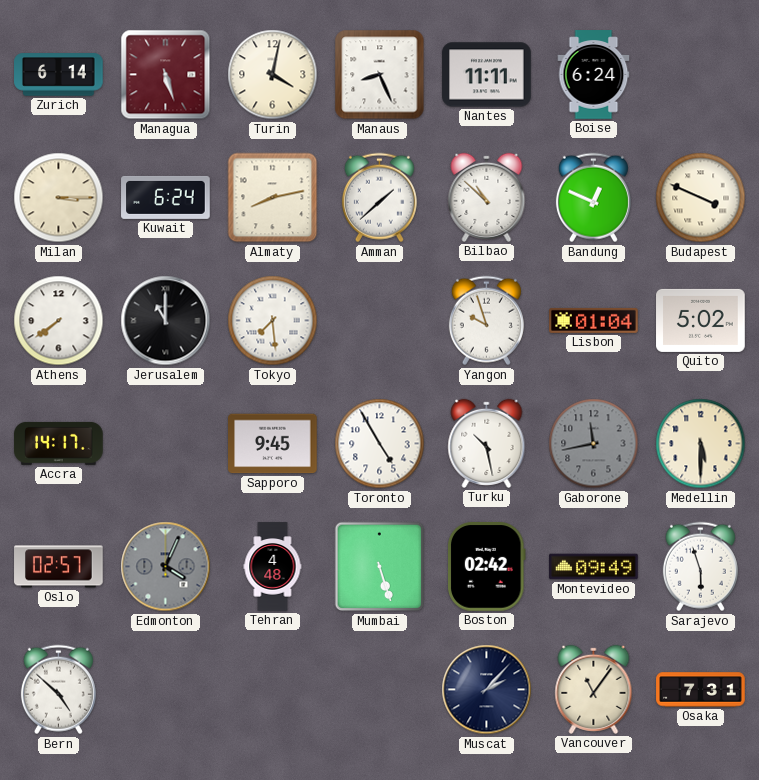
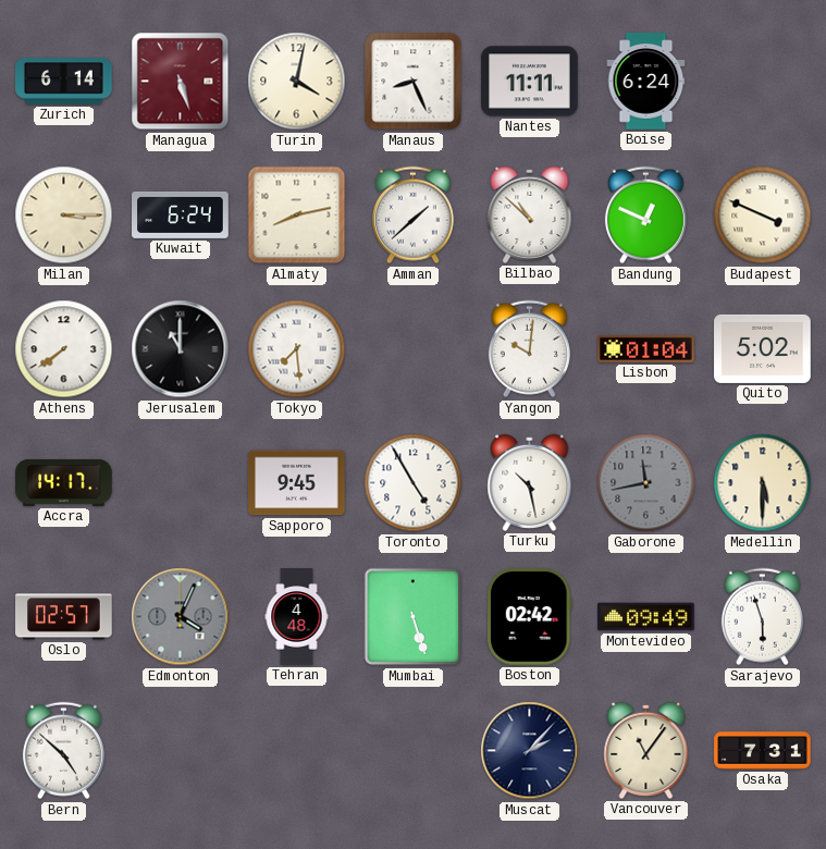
Yangon: 9:57 -> 10:01 (529, 349)
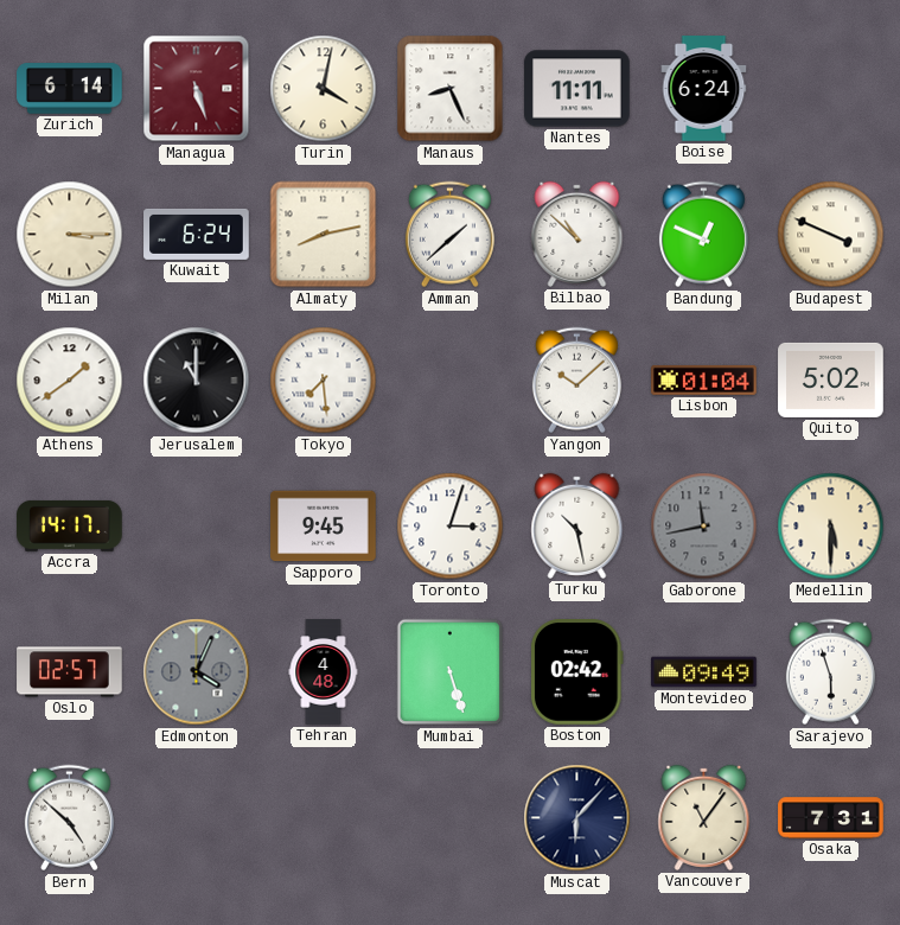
Athens: 7:39 -> 1:39 (70, 381)
Yangon: 10:01 -> 10:08 (576, 381)
Toronto: 4:55 -> 3:03 (451, 527)
Muscat: 2:07 -> 6:07 (577, 818)
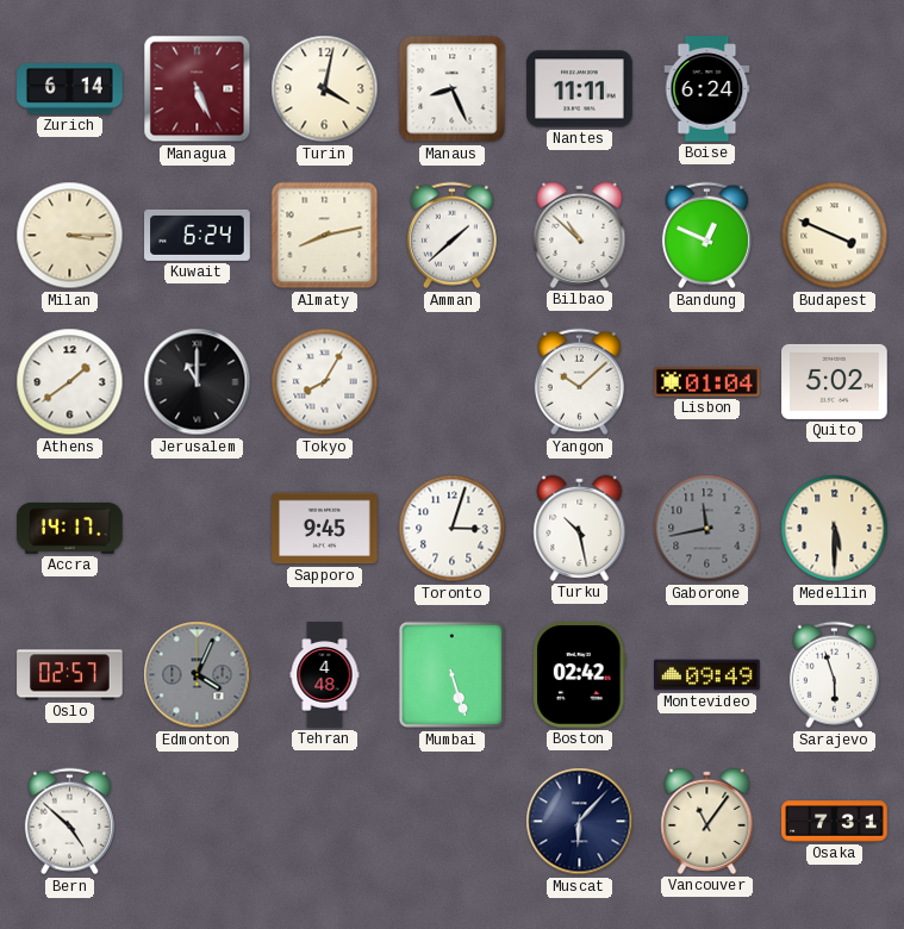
Managua: 5:27 -> 5:26 (198, 89)
Tokyo: 7:29 -> 8:05 (325, 382)
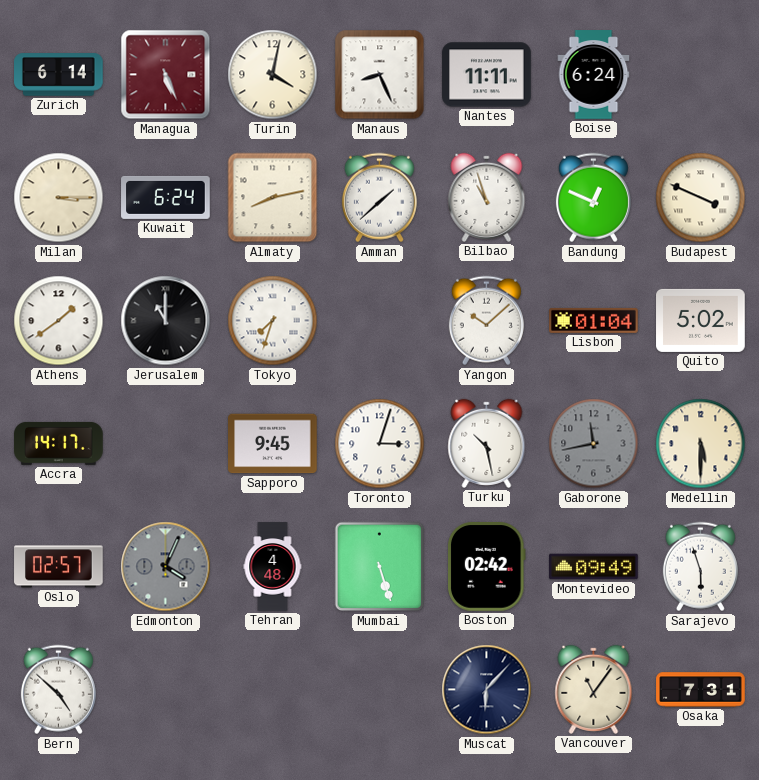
Bilbao: 10:52 -> 10:57 (487, 197)
Tokyo: 8:05 -> 7:33 (273, 321)
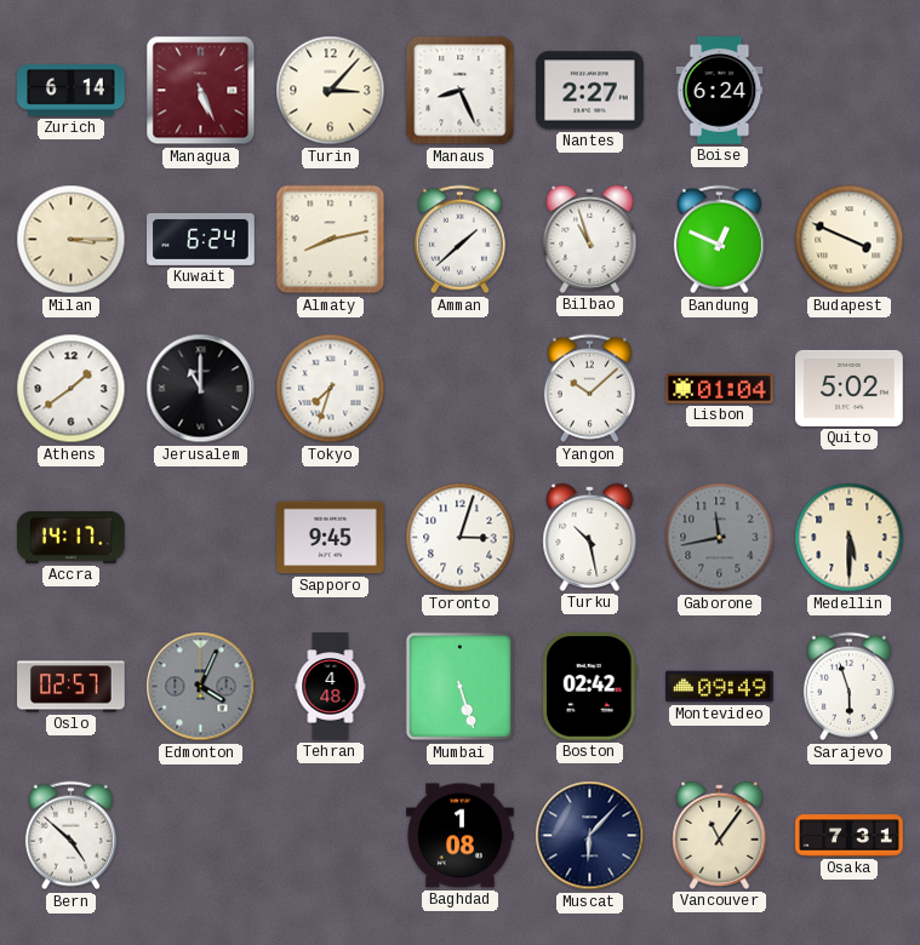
Turin: 4:02 -> 3:07 (331, 91)
Nantes: 11:11 -> 2:27 (590, 91)
Baghdad: none -> 1:08 (461, 836)
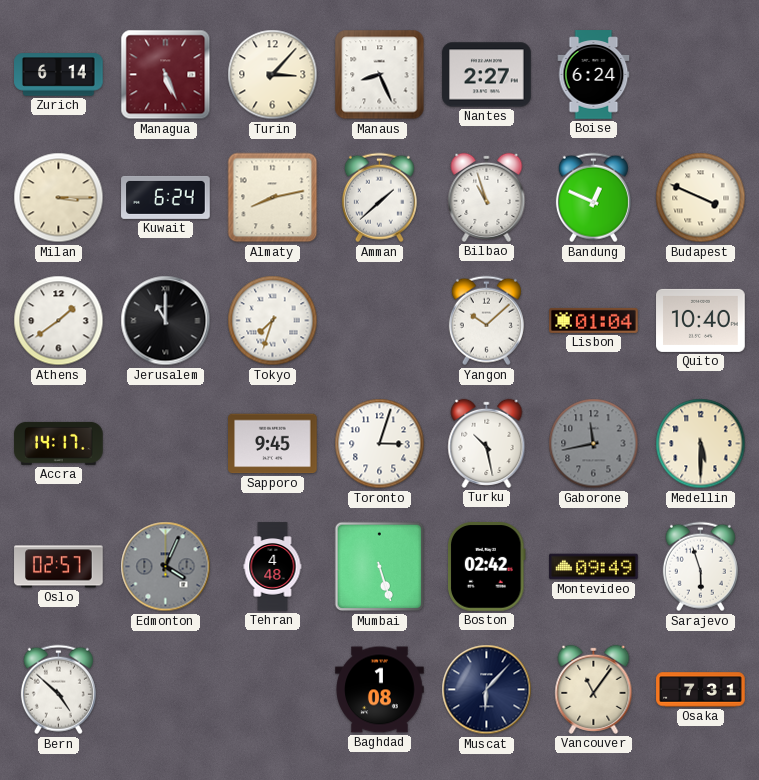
Quito: 5:02 -> 10:40 (701, 320)
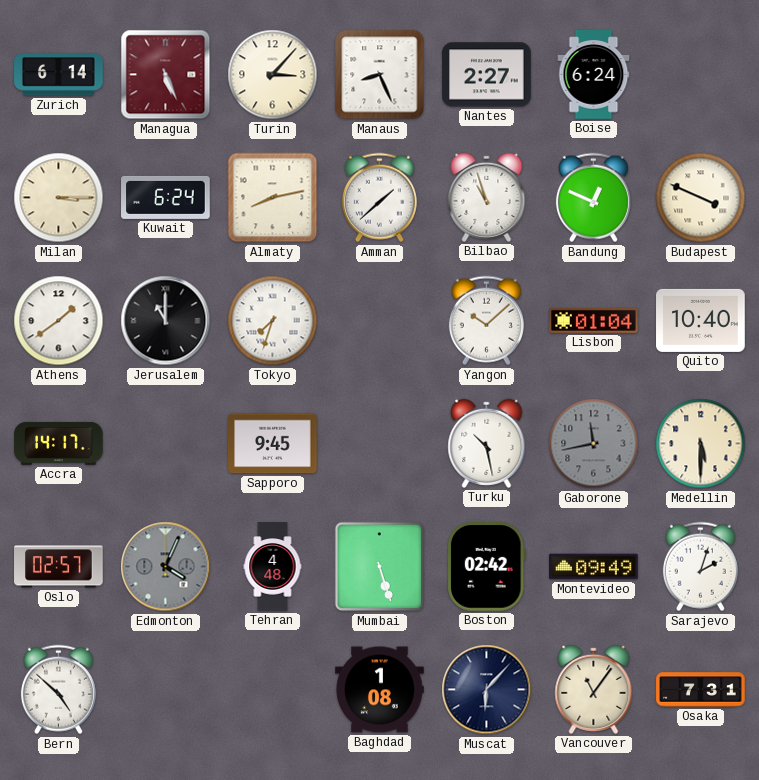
Toronto: 3:03 -> none (380, 444)
Sarajevo: 5:57 -> 2:03 (700, 567)
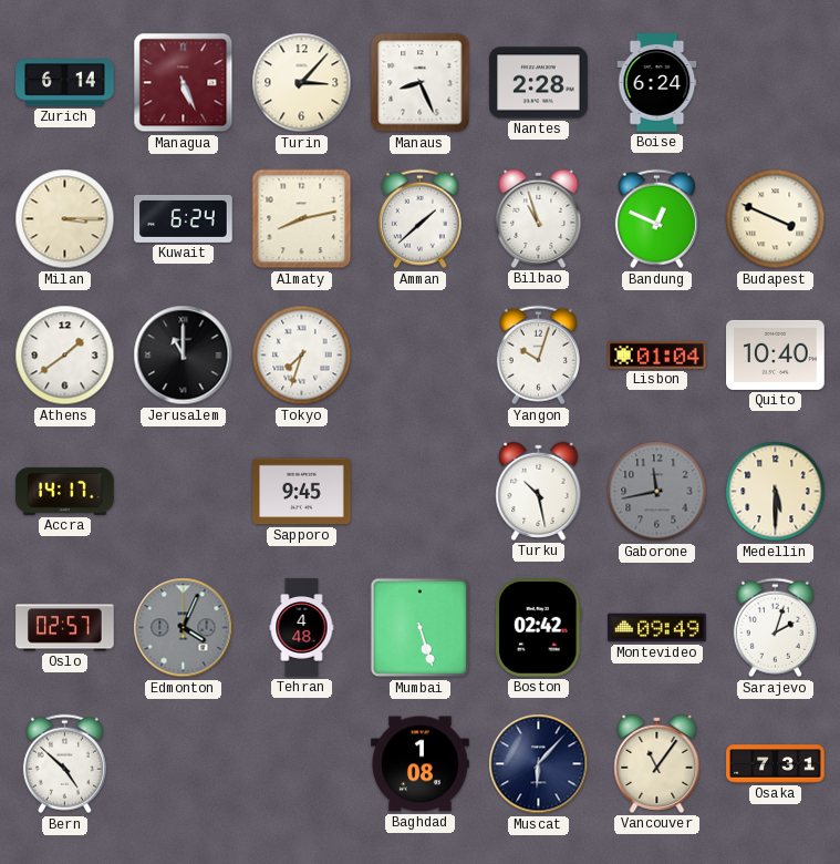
Nantes: 2:27 -> 2:28 (539, 83)
Yangon: 10:08 -> 10:03 (538, 356)
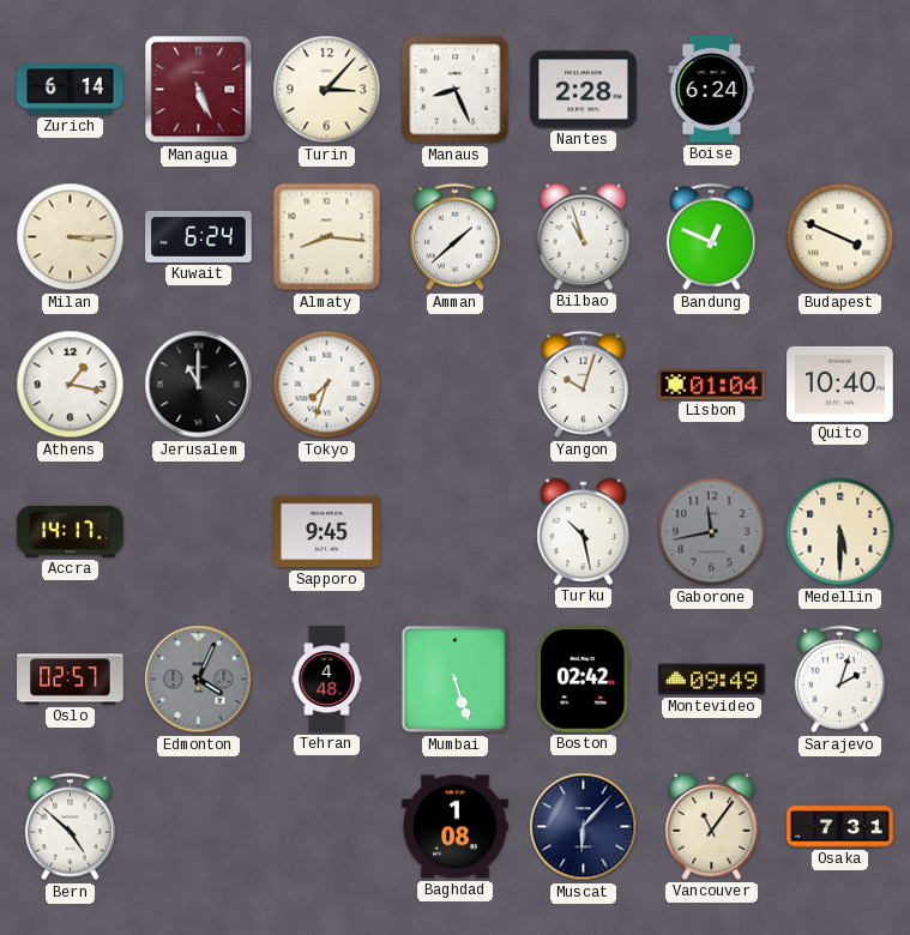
Almaty: 8:13 -> 8:16 (327, 237)
Athens: 1:39 -> 1:17 (71, 385)
